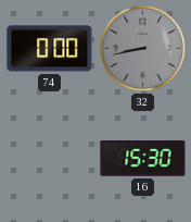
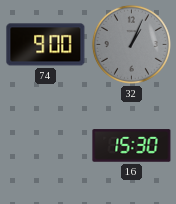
74: 0:00 -> 9:00 (46, 45)
32: 8:43 -> 1:04 (131, 44)
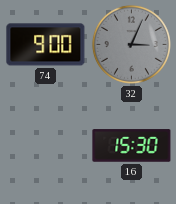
32: 1:04 -> 3:04 (131, 44)
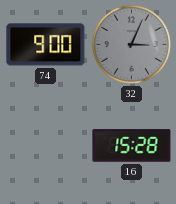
16: 15:30 -> 15:28 (132, 146)
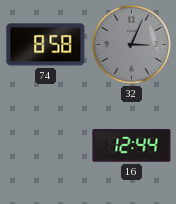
74: 9:00 -> 8:58 (46, 45)
16: 15:28 -> 12:44 (132, 146)
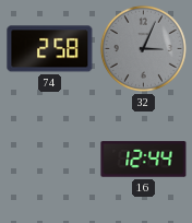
74: 8:58 -> 2:58 (50, 49)
